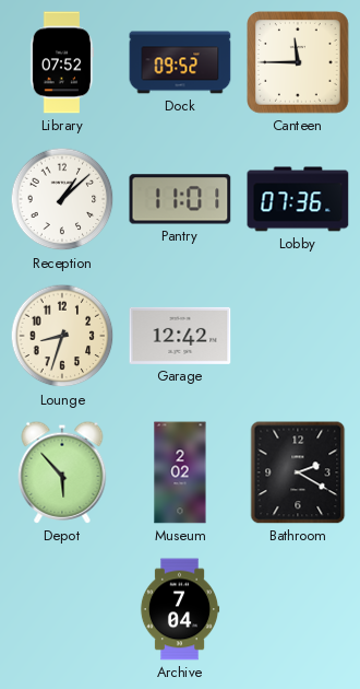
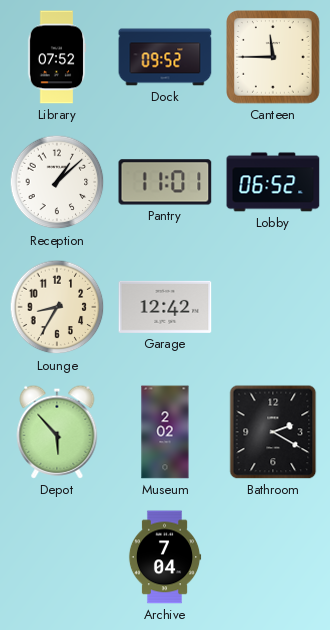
Lobby: 07:36 -> 06:52 (273, 182)
Lounge: 8:33 -> 8:35 (57, 307)
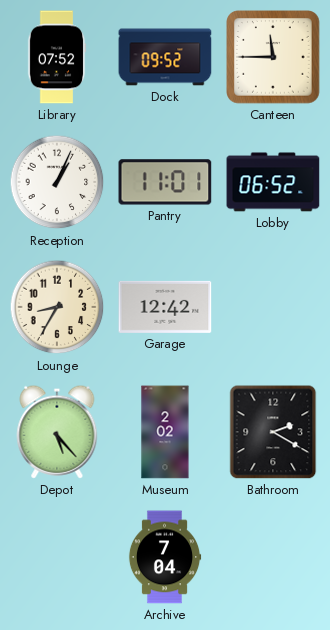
Reception: 1:08 -> 1:04 (57, 182)
Depot: 5:53 -> 5:23 (57, 432)
